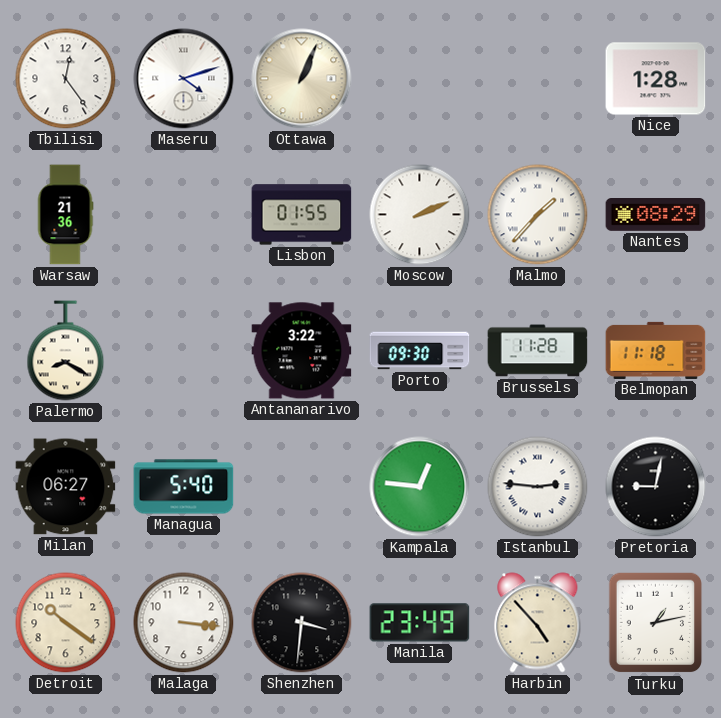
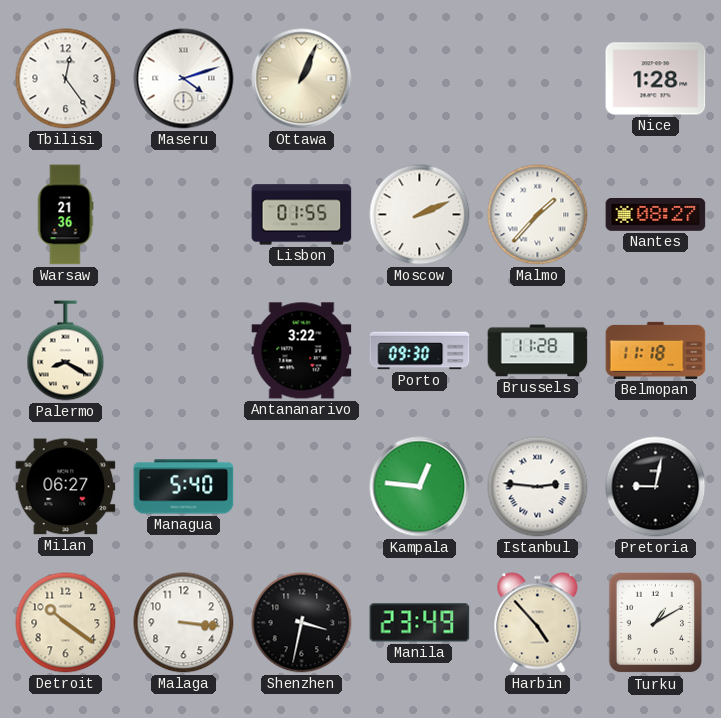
Nantes: 08:29 -> 08:27 (656, 215)
Shenzhen: 3:31 -> 3:32 (302, 623)
Turku: 1:13 -> 1:10 (656, 623)
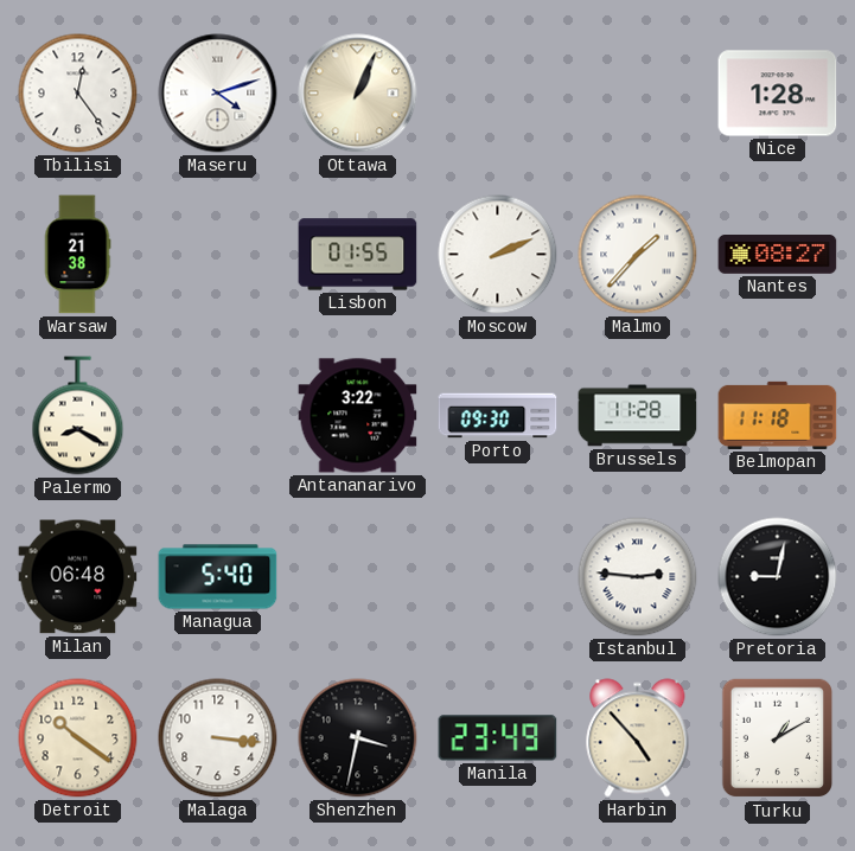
Warsaw: 21:36 -> 21:38 (77, 255)
Milan: 06:27 -> 06:48 (78, 577)
Kampala: 12:46 -> none (420, 487)
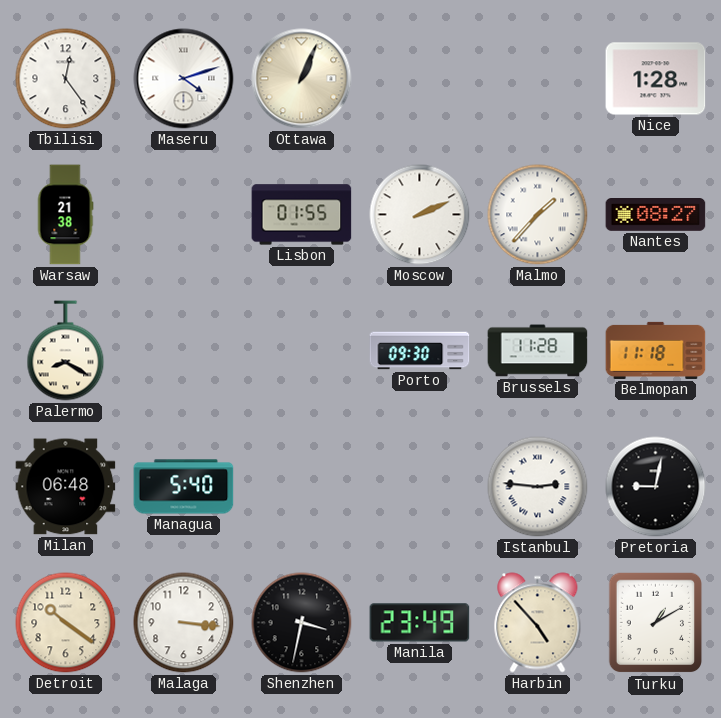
Antananarivo: 3:22 -> none (358, 416)
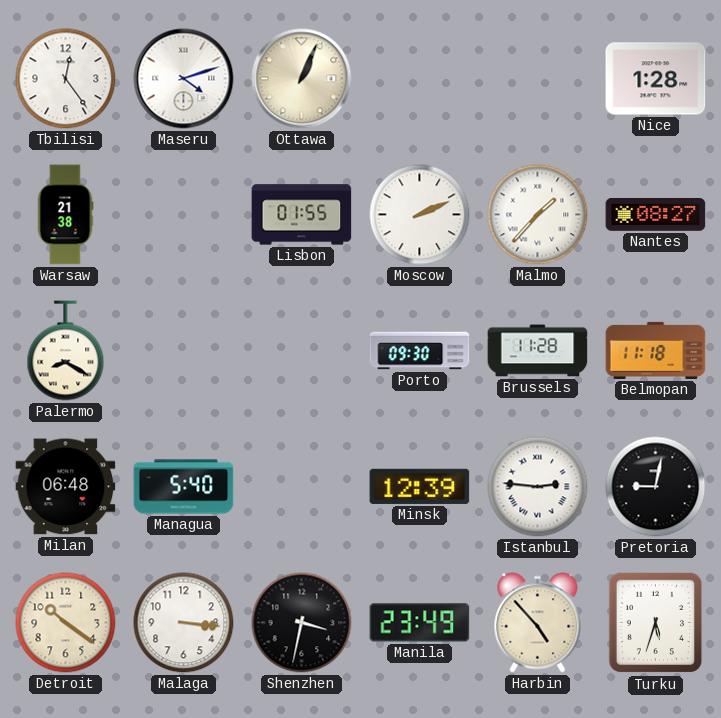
Minsk: none -> 12:39 (420, 486)
Turku: 1:10 -> 5:33 (656, 623)
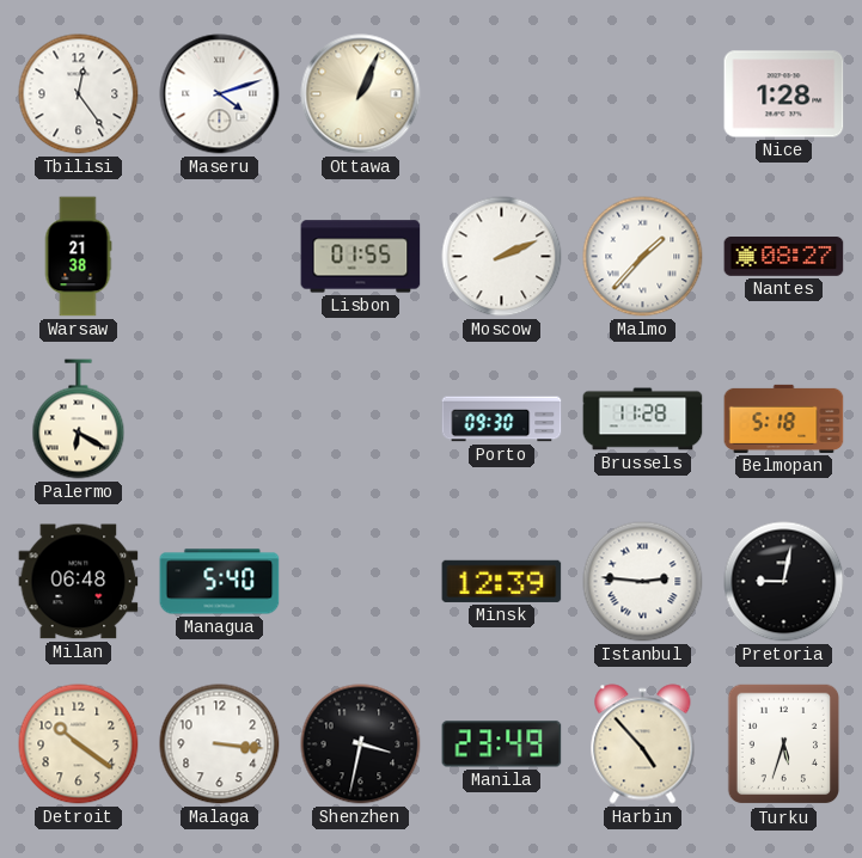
Palermo: 8:20 -> 6:20 (79, 419)
Belmopan: 11:18 -> 5:18 (784, 418)
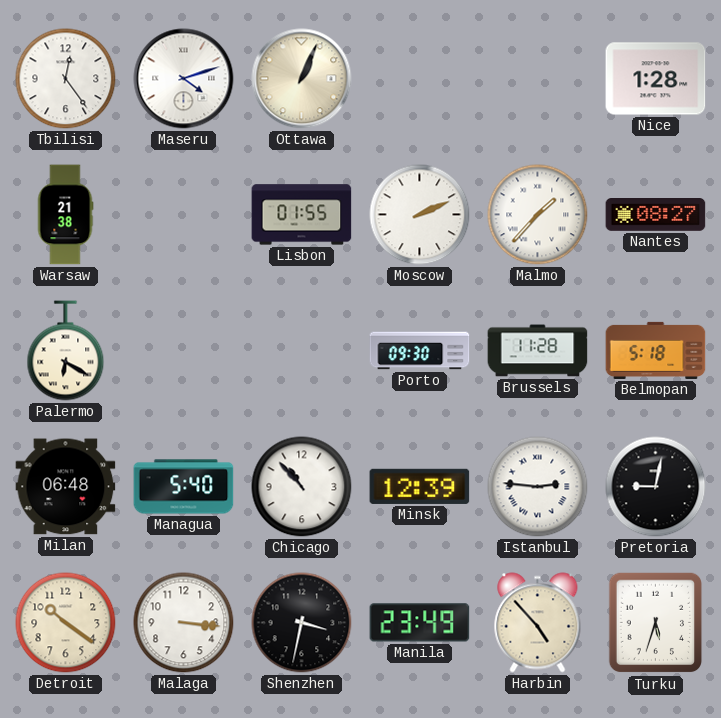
Chicago: none -> 10:53 (302, 487)
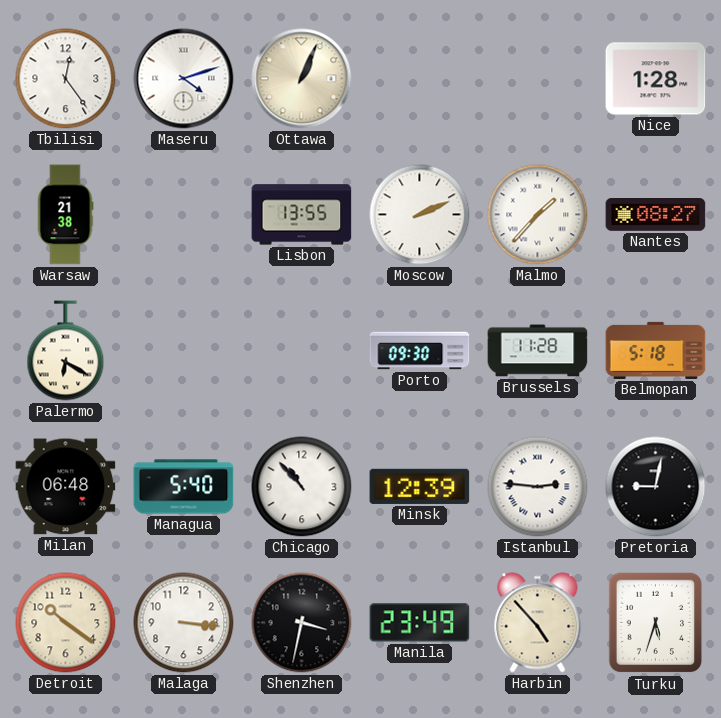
Lisbon: 01:55 -> 13:55 (302, 215)
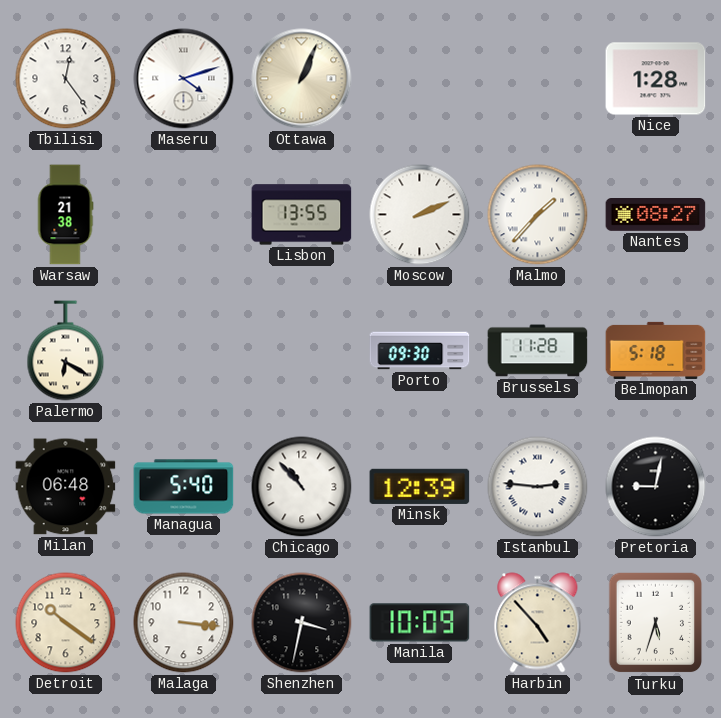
Manila: 23:49 -> 10:09 (420, 623)
